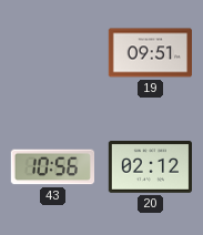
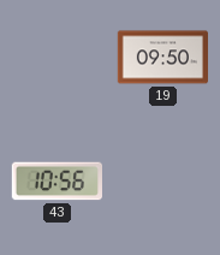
19: 09:51 -> 09:50 (162, 58)
20: 02:12 -> none (150, 167)
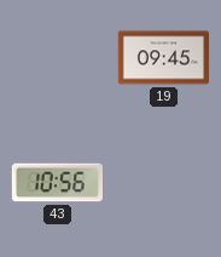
19: 09:50 -> 09:45 (163, 58)
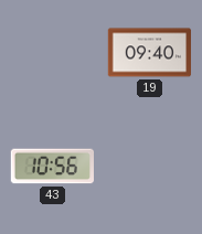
19: 09:45 -> 09:40 (149, 53)
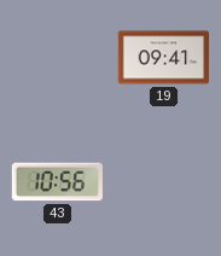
19: 09:40 -> 09:41 (163, 58)
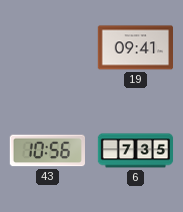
6: none -> 7:35 (136, 151)
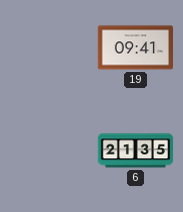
43: 10:56 -> none (47, 151)
6: 7:35 -> 21:35 (136, 151)
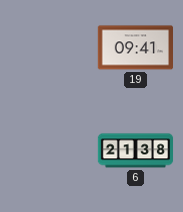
6: 21:35 -> 21:38 (136, 151)
